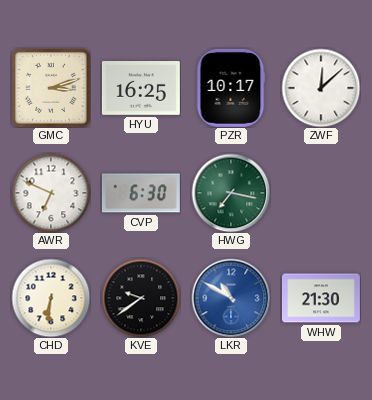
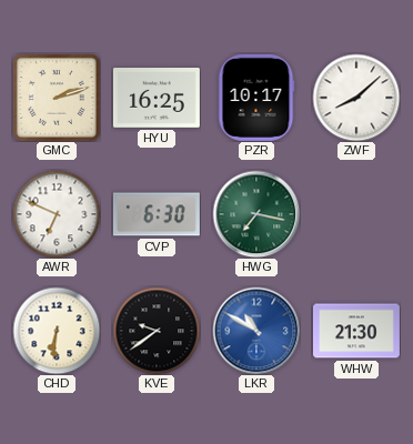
GMC: 3:12 -> 2:12 (57, 98)
ZWF: 12:08 -> 8:08 (356, 98)
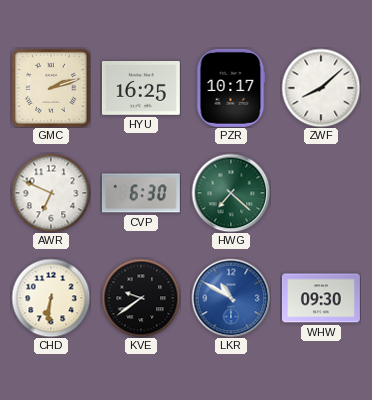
HWG: 7:17 -> 7:22 (231, 193)
WHW: 21:30 -> 09:30 (321, 298)
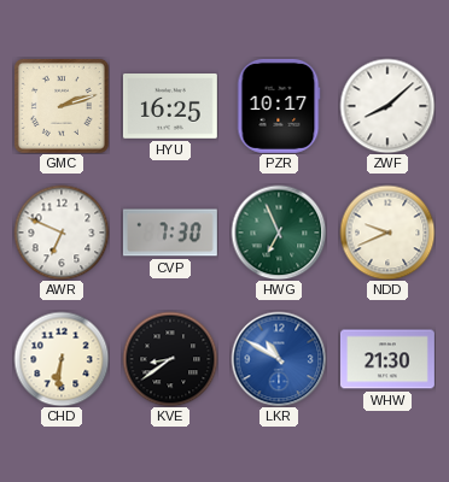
CVP: 6:30 -> 7:30 (170, 233)
HWG: 7:22 -> 6:56 (279, 233)
NDD: none -> 9:41 (387, 233)
KVE: 9:39 -> 8:39 (170, 359)
WHW: 09:30 -> 21:30 (387, 359)
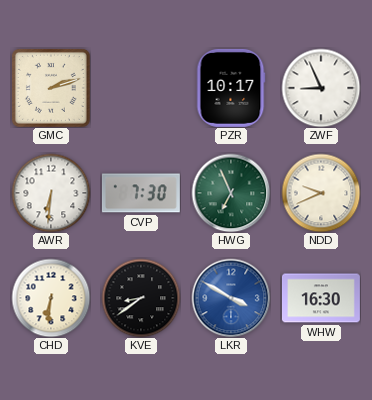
HYU: 16:25 -> none (170, 107)
ZWF: 8:08 -> 8:56 (321, 88)
AWR: 6:49 -> 6:31 (51, 193)
LKR: 10:50 -> 3:50 (231, 298)
WHW: 21:30 -> 16:30 (321, 298)
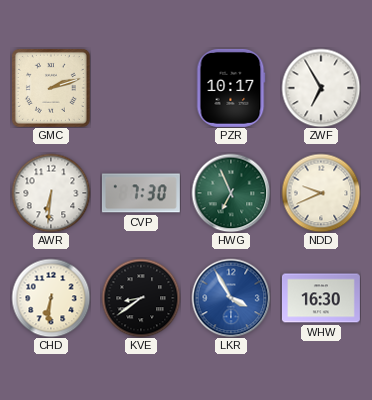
ZWF: 8:56 -> 6:55 (321, 88)
LKR: 3:50 -> 3:55 (231, 298)
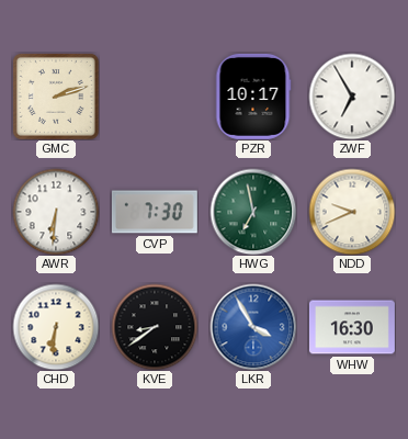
HWG: 6:56 -> 6:58 (253, 212)
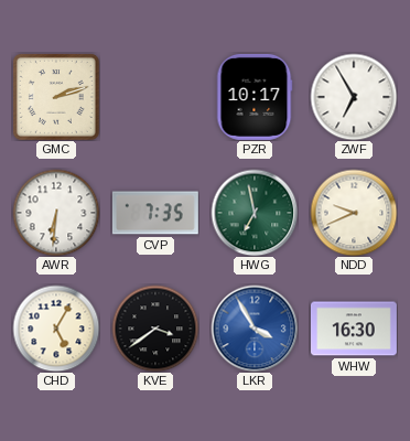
CVP: 7:30 -> 7:35 (155, 213)
CHD: 6:31 -> 5:05 (56, 329)
KVE: 8:39 -> 3:39 (155, 329)
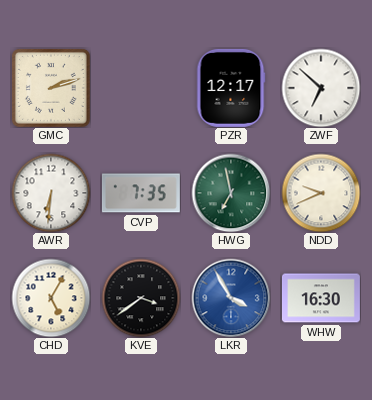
PZR: 10:17 -> 12:17 (231, 88)
ZWF: 6:55 -> 6:52 (321, 88)
